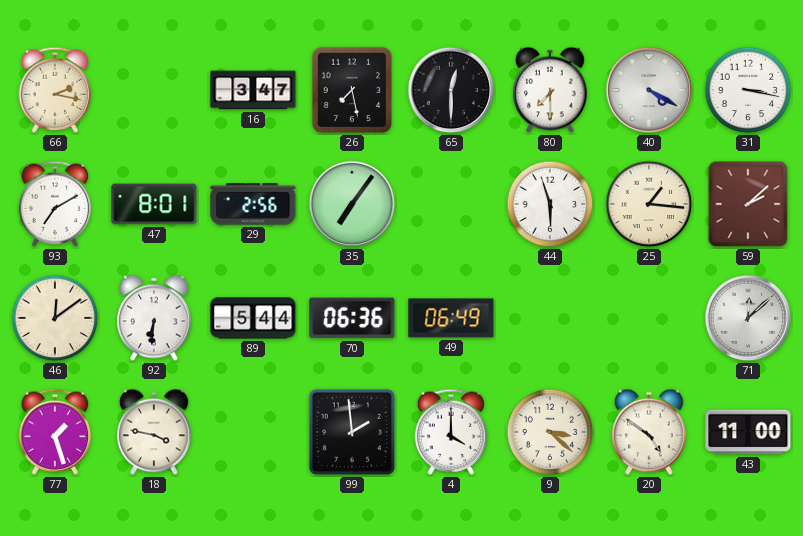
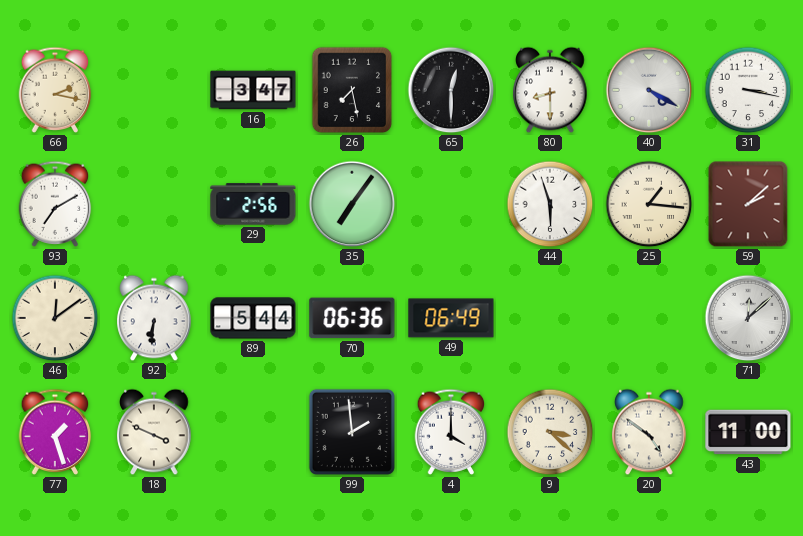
80: 7:30 -> 8:30 (550, 90)
47: 8:01 -> none (154, 204)
18: 3:47 -> 3:49 (154, 432)
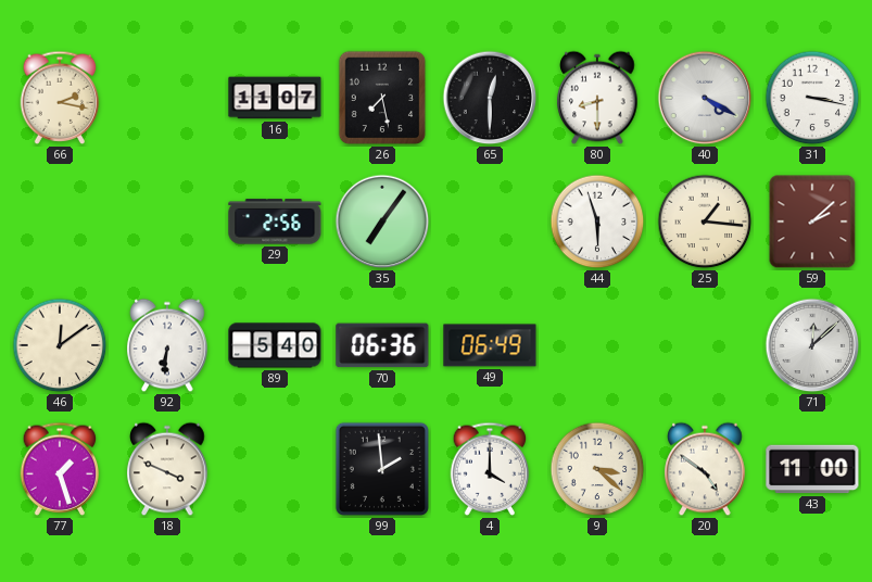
16: 3:47 -> 11:07 (275, 98)
93: 7:10 -> none (55, 204)
89: 5:44 -> 5:40 (275, 345)
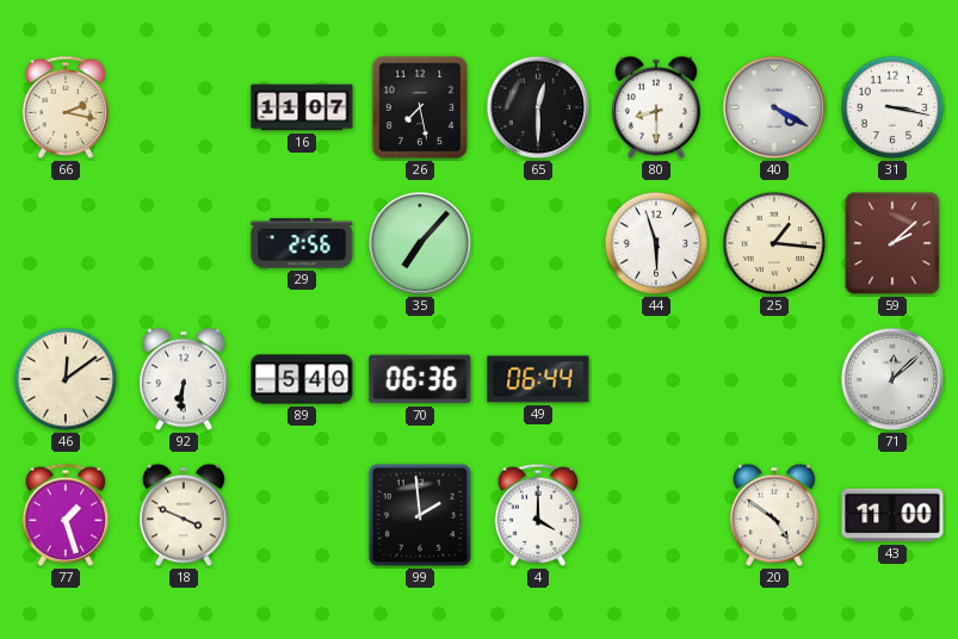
35: 7:06 -> 7:07 (420, 243)
49: 06:49 -> 06:44 (538, 379)
9: 3:22 -> none (597, 469)
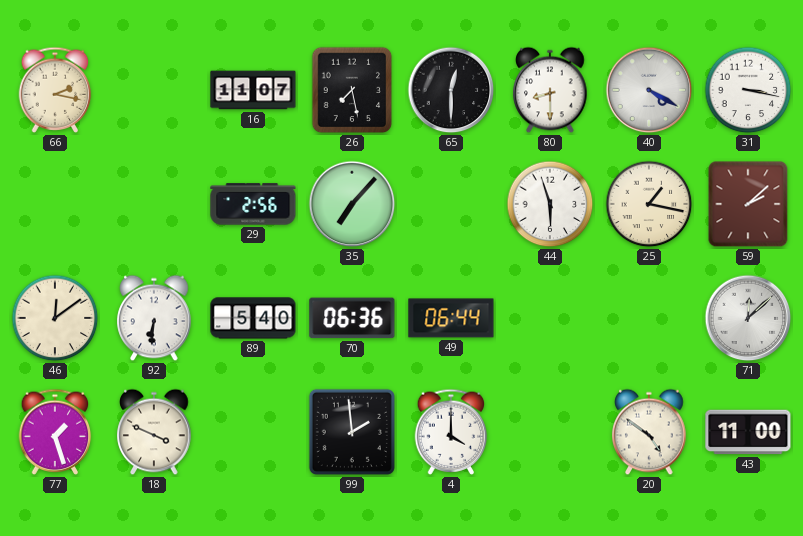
25: 1:16 -> 1:17 (649, 204)
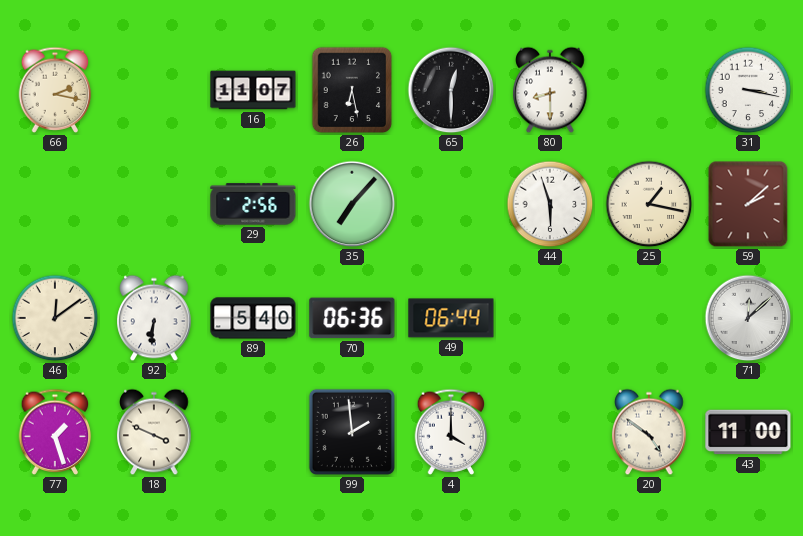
26: 7:28 -> 6:28 (352, 90)
40: 4:20 -> none (649, 90)
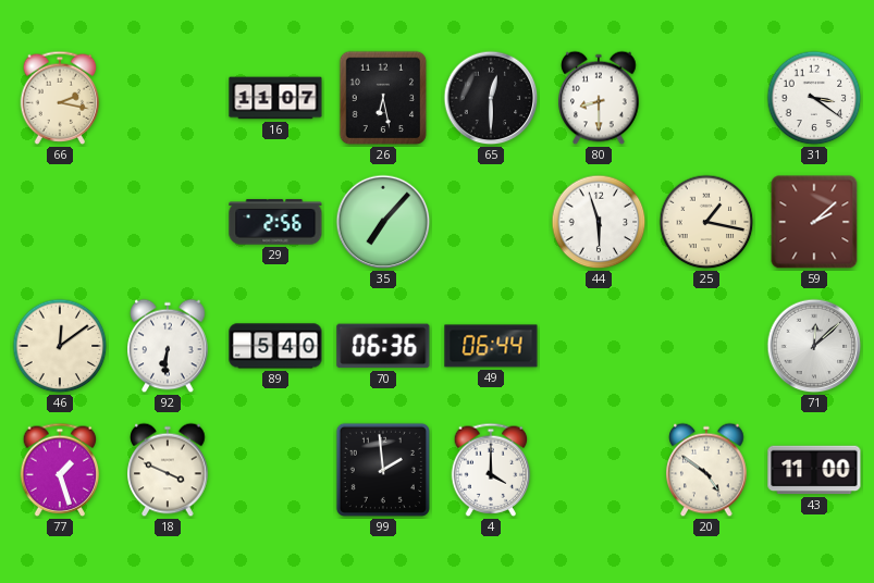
31: 3:17 -> 3:21 (814, 98)
